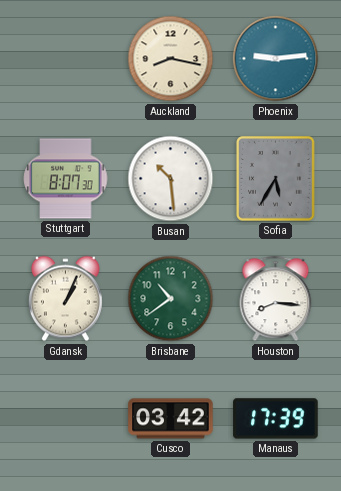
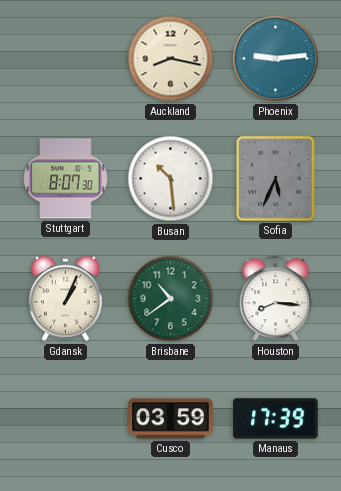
Sofia: 5:35 -> 5:34 (276, 179)
Cusco: 03:42 -> 03:59 (171, 419)
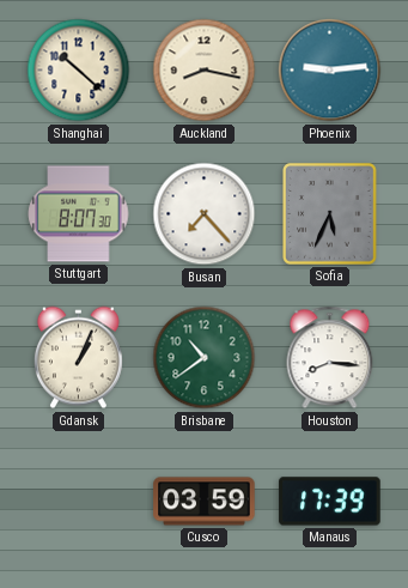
Shanghai: none -> 10:22 (79, 71)
Busan: 10:29 -> 7:23 (205, 214)
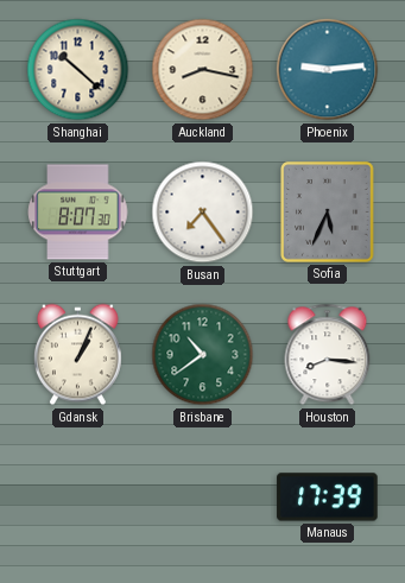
Busan: 7:23 -> 7:24 (203, 213)
Cusco: 03:59 -> none (205, 502)
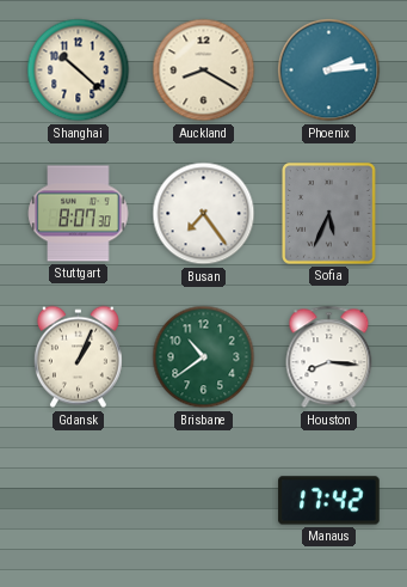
Auckland: 8:17 -> 8:20 (204, 71)
Phoenix: 9:14 -> 2:14 (329, 71)
Manaus: 17:39 -> 17:42 (329, 501)
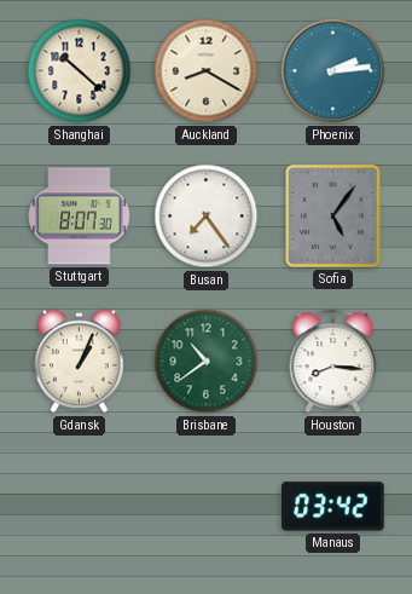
Sofia: 5:34 -> 5:06 (333, 217)
Manaus: 17:42 -> 03:42 (333, 507)
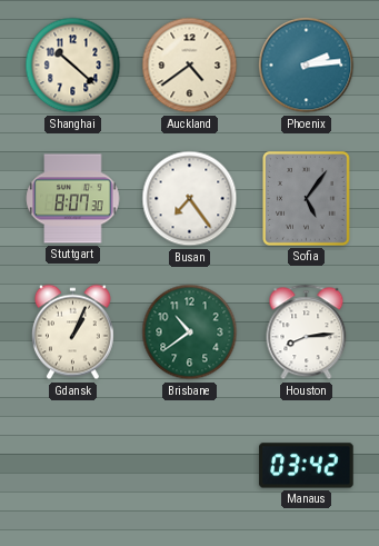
Auckland: 8:20 -> 4:39 (190, 66)
Houston: 8:16 -> 8:14 (307, 332)
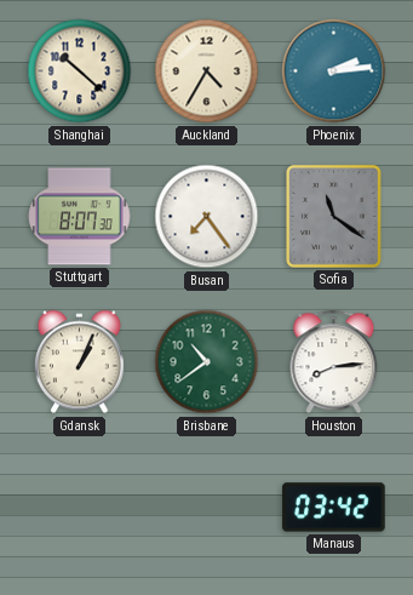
Auckland: 4:39 -> 4:35 (207, 71)
Sofia: 5:06 -> 11:21 (334, 217)
